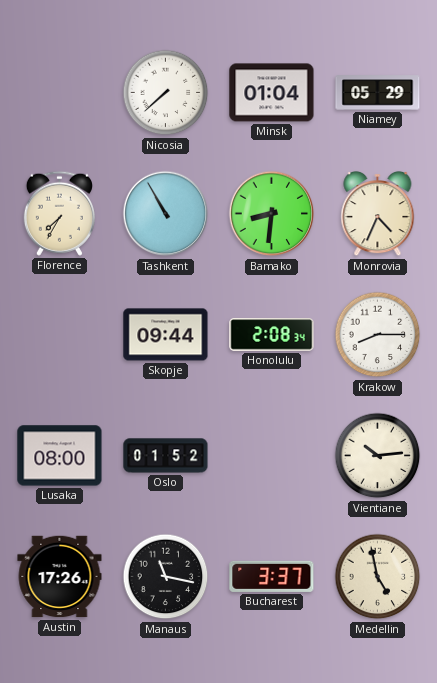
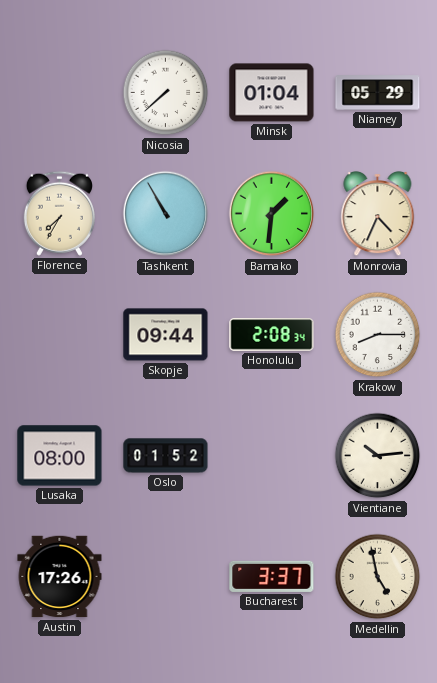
Bamako: 8:31 -> 1:31 (272, 214)
Manaus: 11:17 -> none (166, 577)
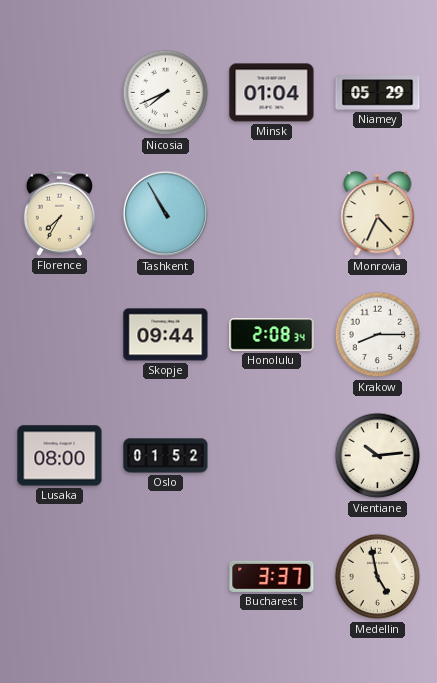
Nicosia: 7:38 -> 7:41 (166, 93)
Bamako: 1:31 -> none (272, 214)
Austin: 17:26 -> none (60, 577)
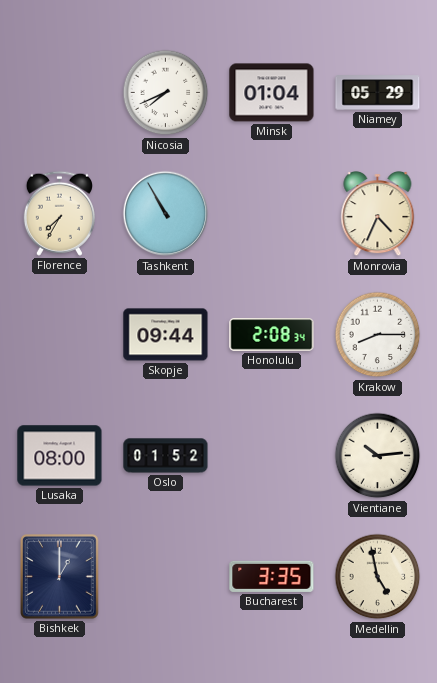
Bishkek: none -> 1:00 (60, 577)
Bucharest: 3:37 -> 3:35 (272, 576)
